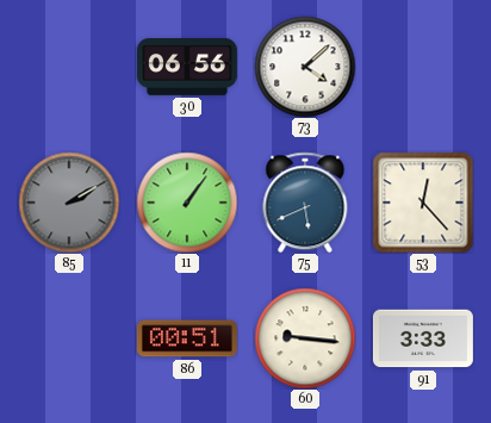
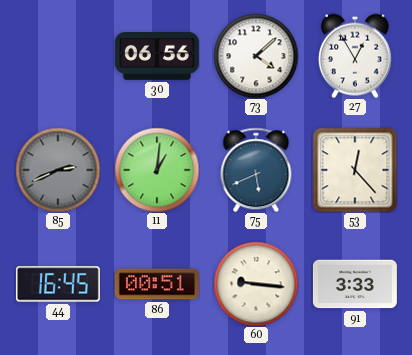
27: none -> 12:55 (355, 56)
85: 2:10 -> 2:41 (58, 170)
11: 1:06 -> 1:01 (157, 170)
44: none -> 16:45 (58, 284)
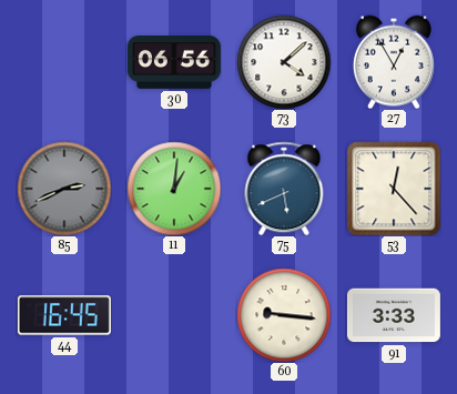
86: 00:51 -> none (157, 284)
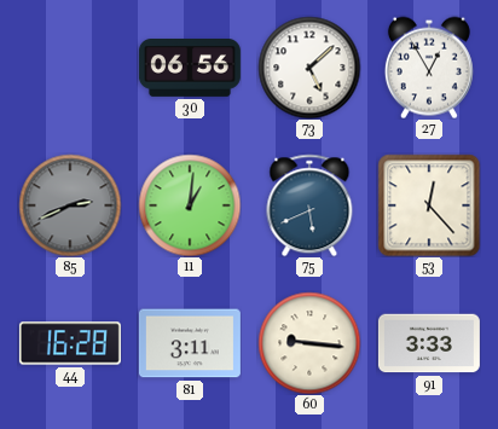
73: 4:08 -> 5:08 (309, 68)
44: 16:45 -> 16:28 (70, 343)
81: none -> 3:11 (190, 343)
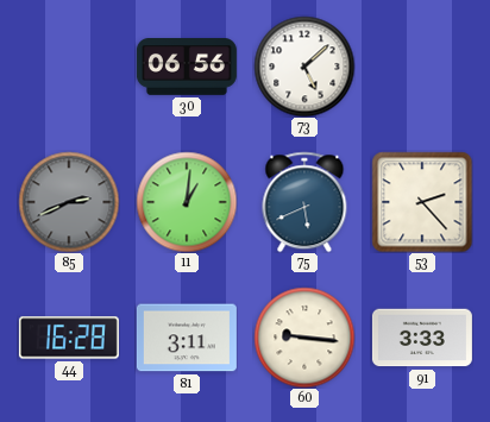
27: 12:55 -> none (429, 68)
53: 12:23 -> 2:23 (422, 202)
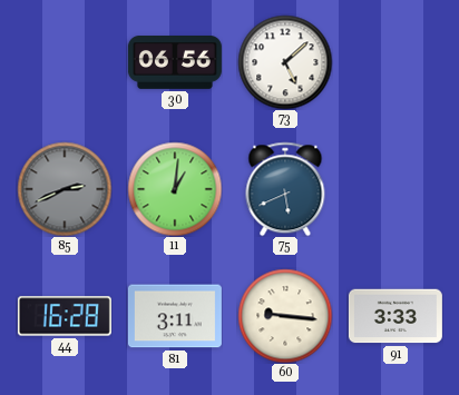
53: 2:23 -> none (422, 202)
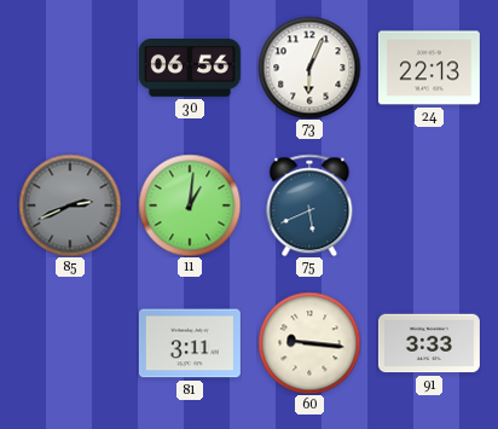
73: 5:08 -> 6:04 (309, 68)
24: none -> 22:13 (429, 68)
44: 16:28 -> none (65, 316)
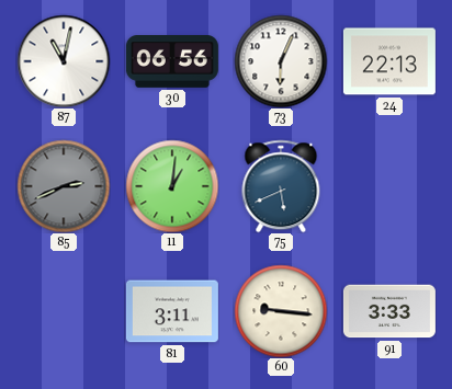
87: none -> 11:02 (64, 61)
